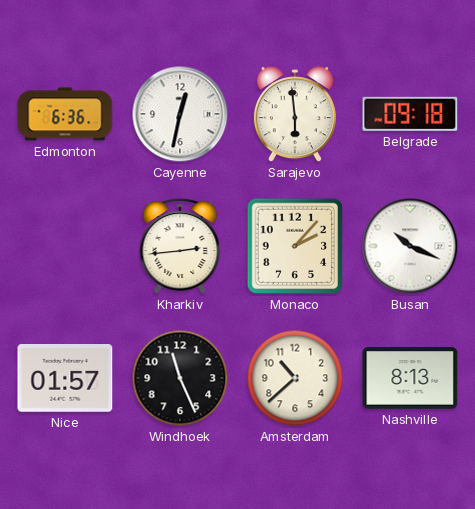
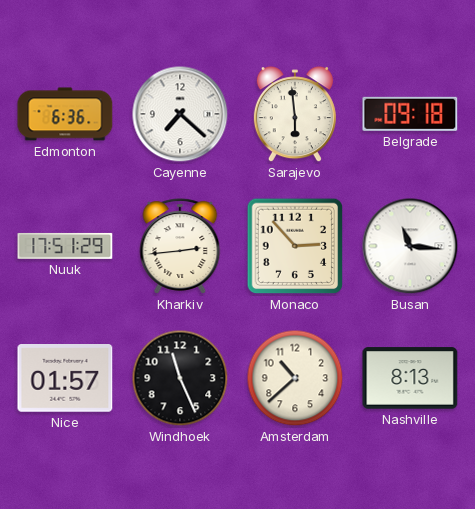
Cayenne: 12:32 -> 7:22 (180, 114)
Nuuk: none -> 17:51 (65, 246)
Monaco: 2:07 -> 2:53 (295, 246)
Busan: 10:19 -> 11:16 (410, 246)
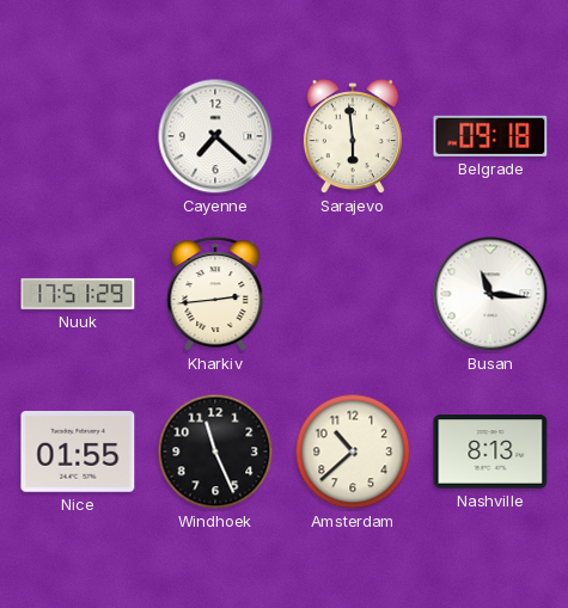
Edmonton: 6:36 -> none (65, 114)
Monaco: 2:53 -> none (295, 246)
Nice: 01:57 -> 01:55 (78, 453)
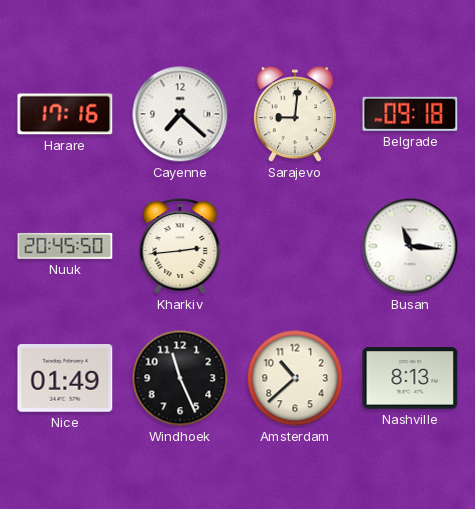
Harare: none -> 17:16 (65, 114)
Sarajevo: 5:59 -> 9:01 (295, 115)
Nuuk: 17:51 -> 20:45 (65, 246)
Nice: 01:55 -> 01:49 (65, 379)
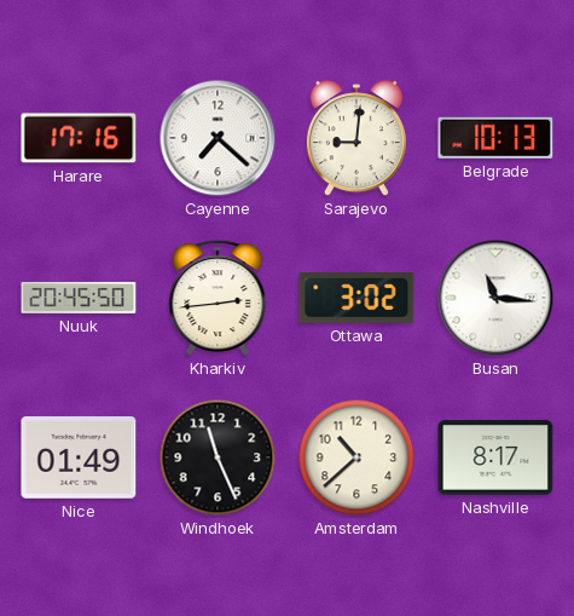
Belgrade: 09:18 -> 10:13 (495, 138)
Ottawa: none -> 3:02 (356, 299)
Nashville: 8:13 -> 8:17 (495, 457)
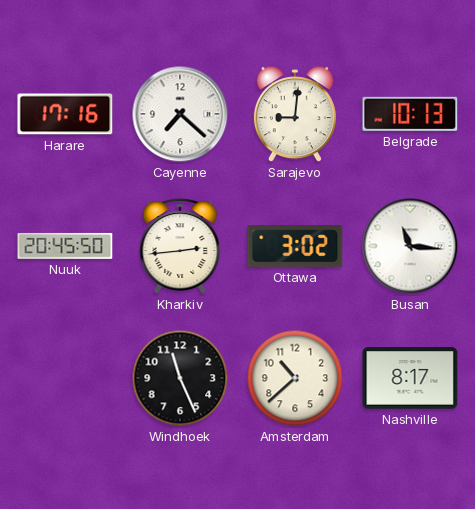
Nice: 01:49 -> none (79, 459)
